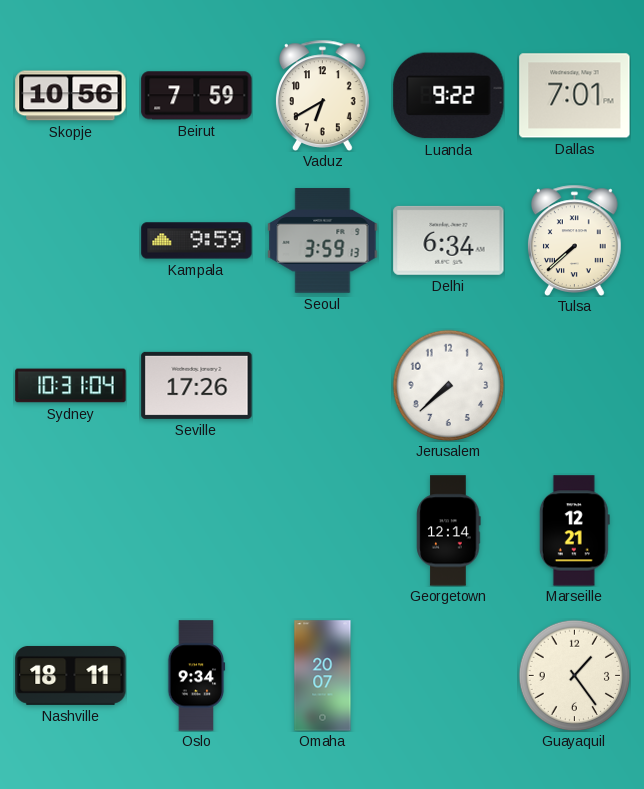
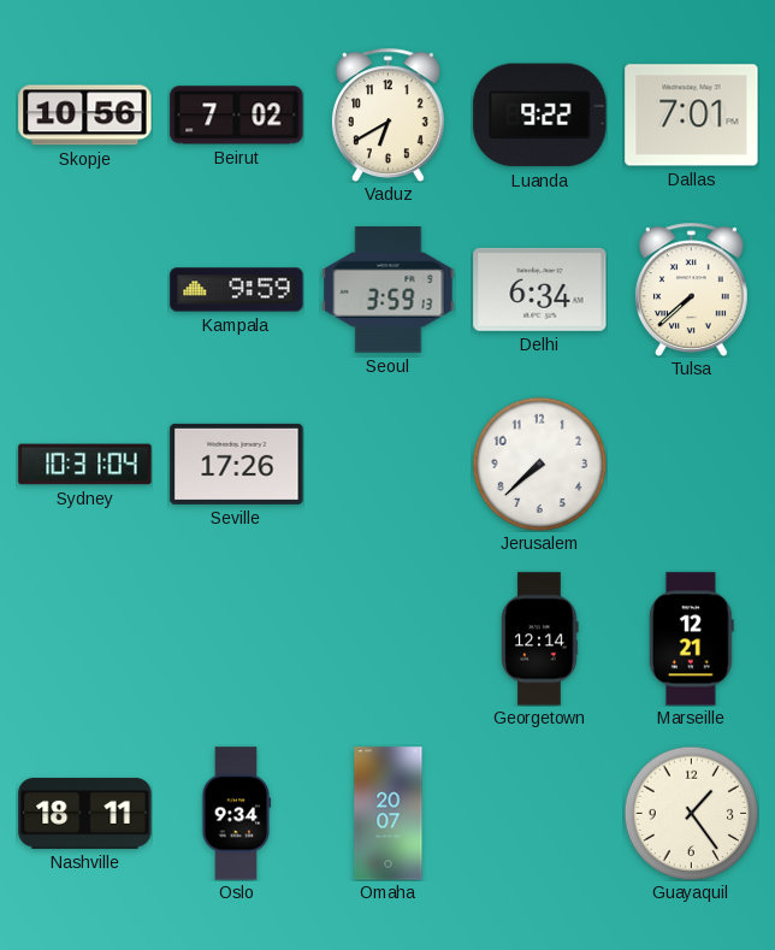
Beirut: 7:59 -> 7:02 (237, 116)
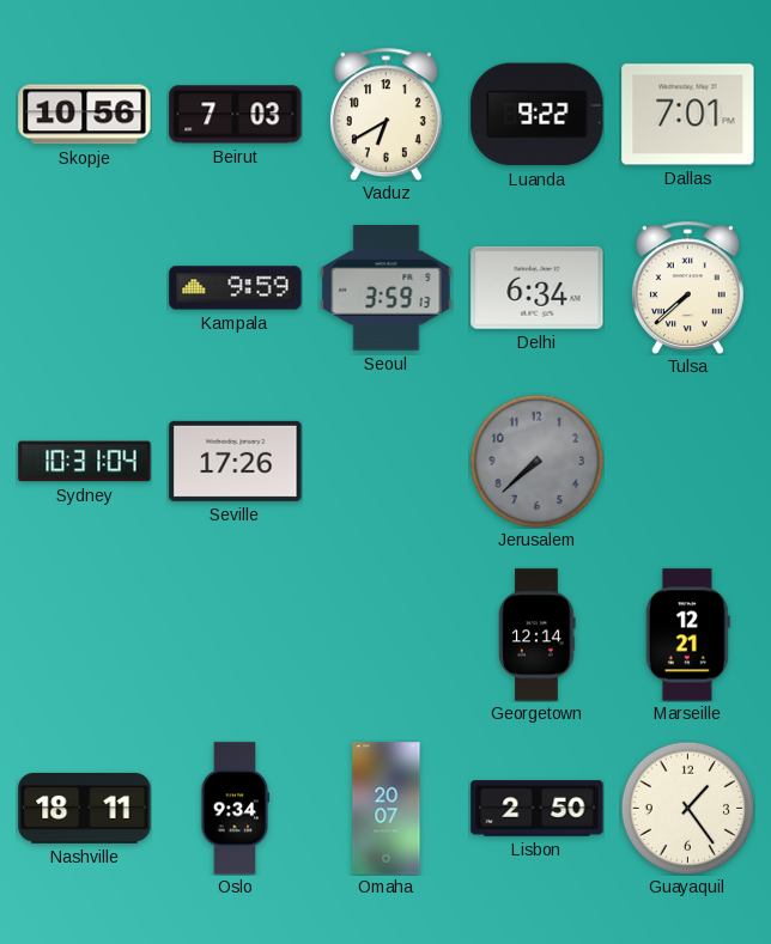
Beirut: 7:02 -> 7:03 (236, 115)
Jerusalem dial: white -> grey (536, 461)
Lisbon: none -> 2:50 (538, 809)
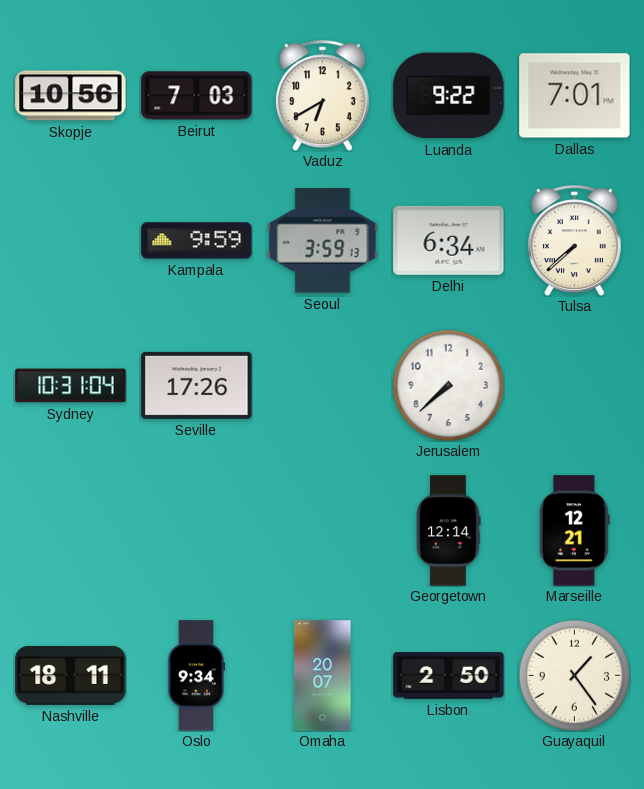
Jerusalem dial: grey -> white (448, 385)
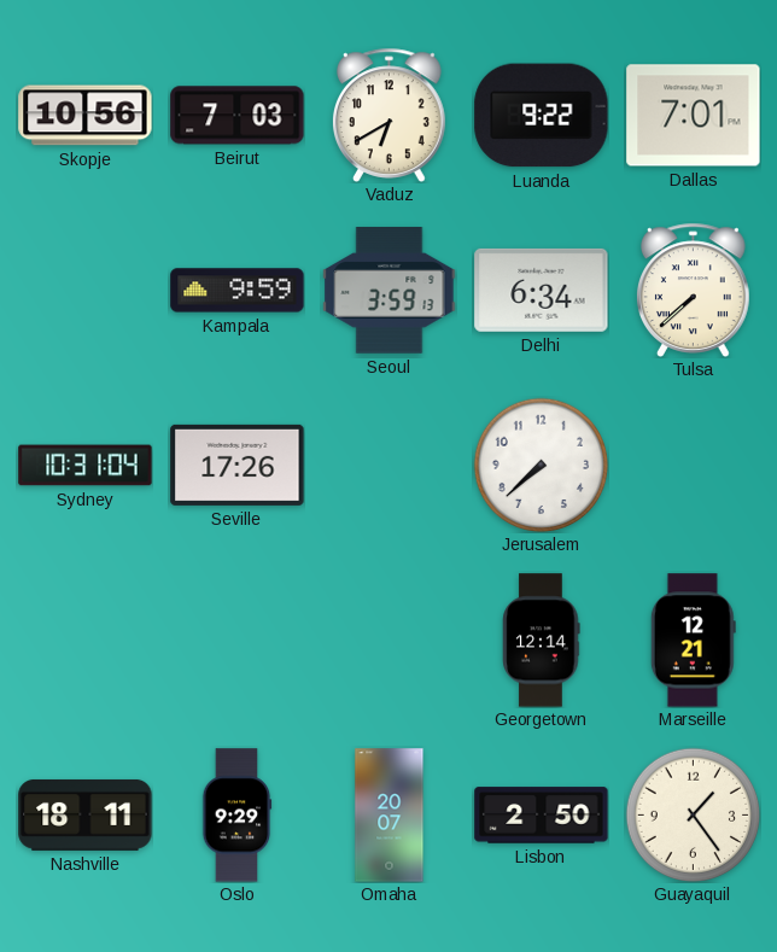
Oslo: 9:34 -> 9:29 (236, 816)
